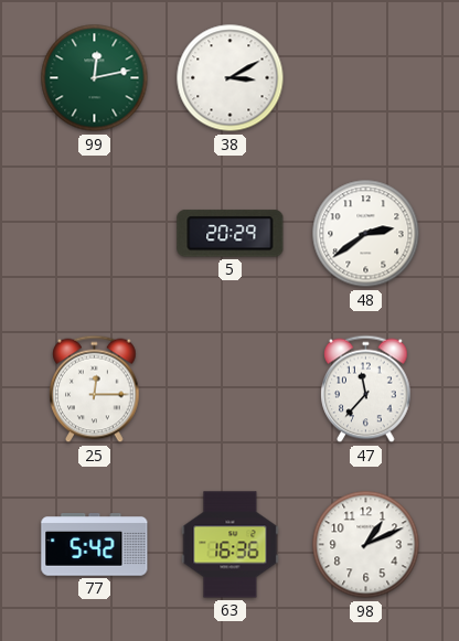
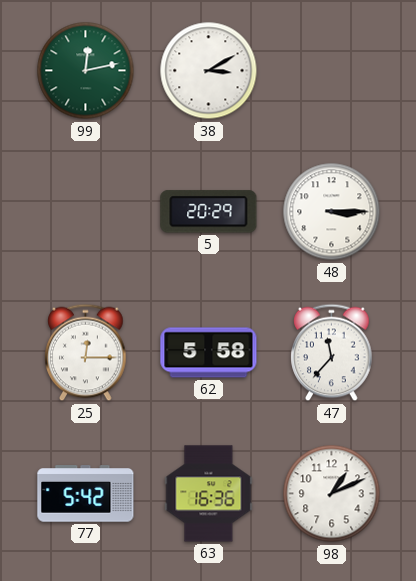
48: 2:39 -> 3:15 (332, 212)
62: none -> 5:58 (209, 353)
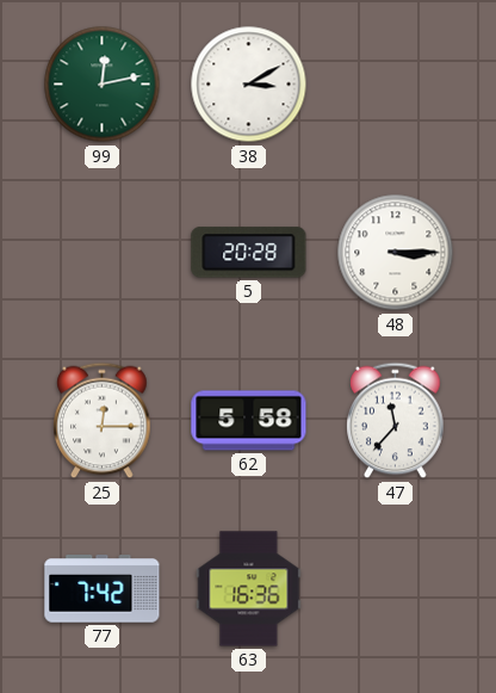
5: 20:29 -> 20:28 (249, 253)
77: 5:42 -> 7:42 (103, 589)
98: 1:11 -> none (332, 494)
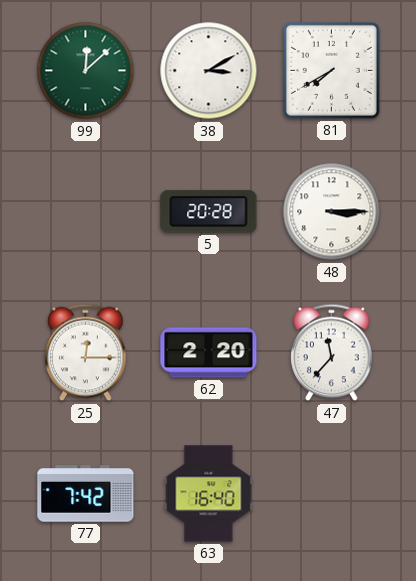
99: 12:13 -> 12:08 (86, 71)
81: none -> 7:40 (331, 70)
62: 5:58 -> 2:20 (209, 353)
63: 16:36 -> 16:40 (209, 494)
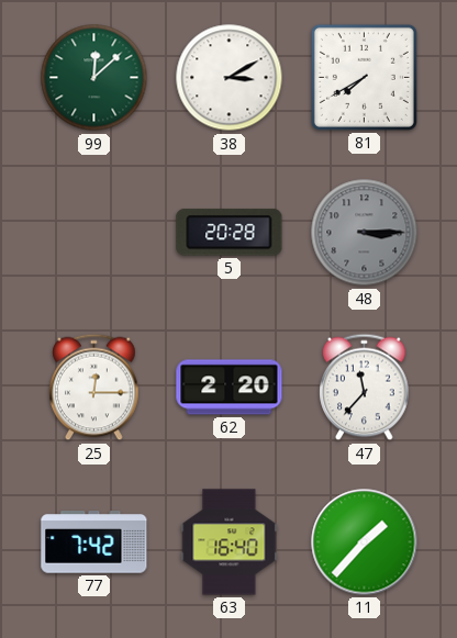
48 dial: white -> grey (365, 233)
11: none -> 1:37 (365, 542)
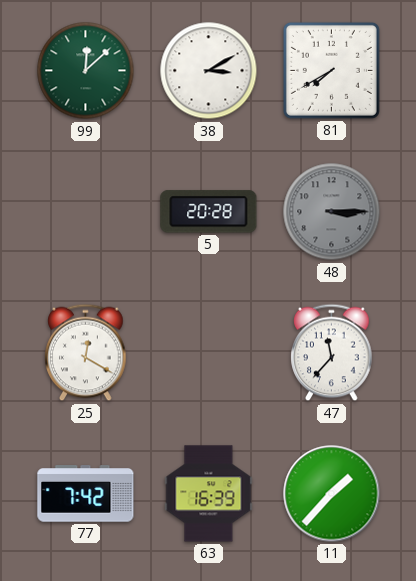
25: 12:15 -> 12:20 (86, 353)
62: 2:20 -> none (230, 388)
63: 16:40 -> 16:39 (209, 494)
